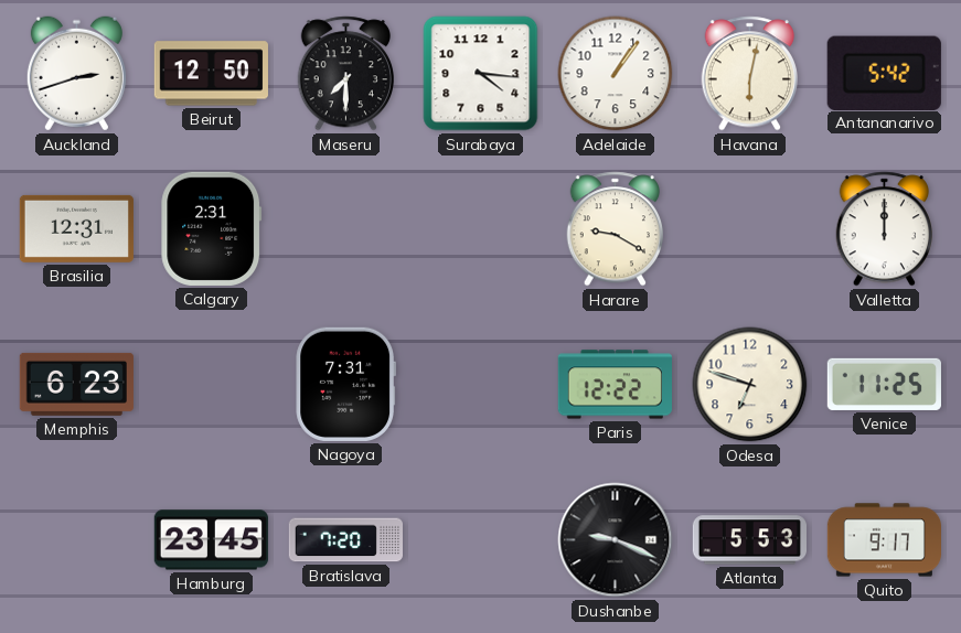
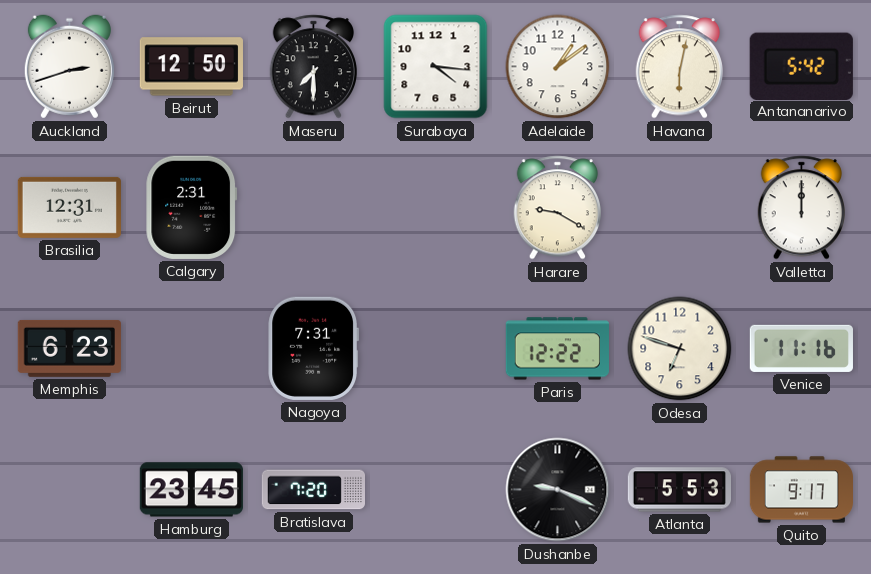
Adelaide: 1:06 -> 1:09 (558, 67)
Venice: 11:25 -> 11:16 (801, 348)
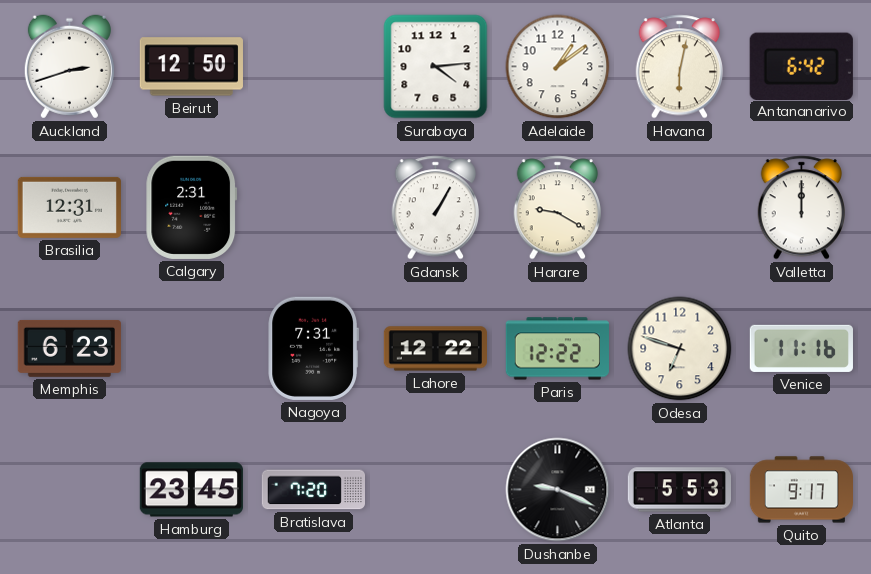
Maseru: 7:30 -> none (314, 67)
Surabaya: 4:16 -> 4:14 (436, 67)
Antananarivo: 5:42 -> 6:42 (801, 66)
Gdansk: none -> 1:05 (436, 208)
Lahore: none -> 12:22 (435, 349)
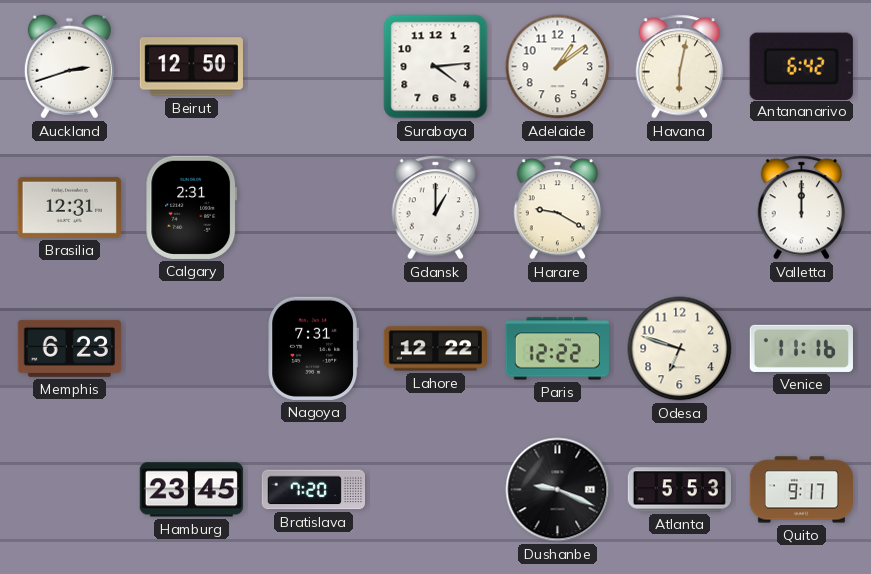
Gdansk: 1:05 -> 1:00 (436, 208)
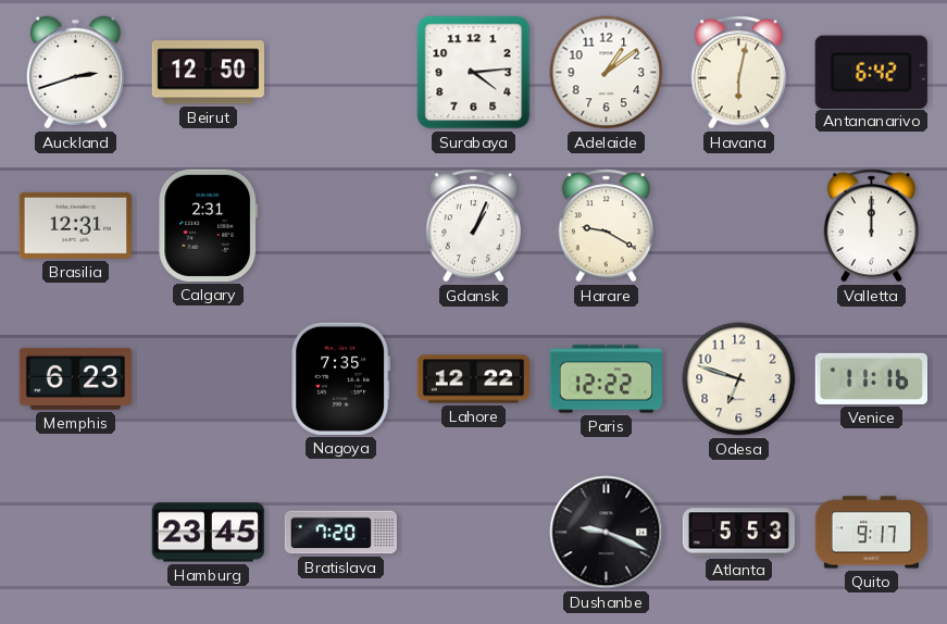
Gdansk: 1:00 -> 1:04 (474, 226)
Nagoya: 7:31 -> 7:35 (340, 378)
